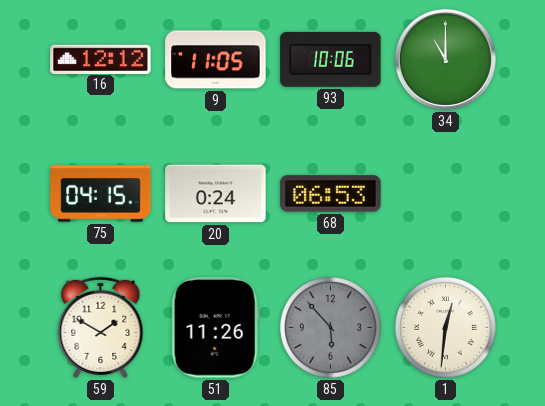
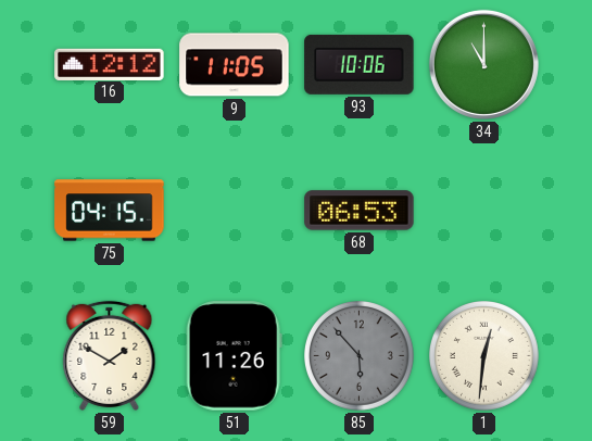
20: 0:24 -> none (216, 194)
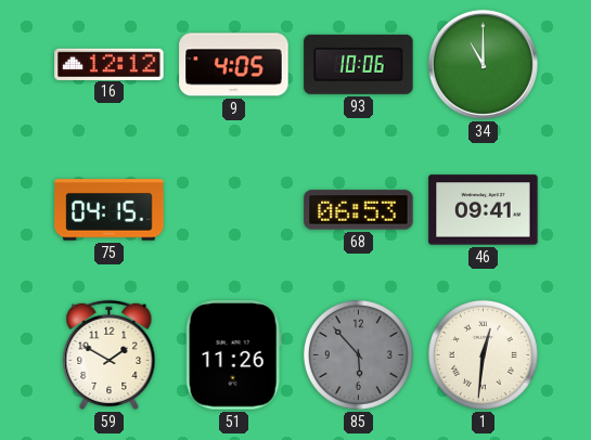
9: 11:05 -> 4:05 (234, 65)
46: none -> 09:41 (484, 210)
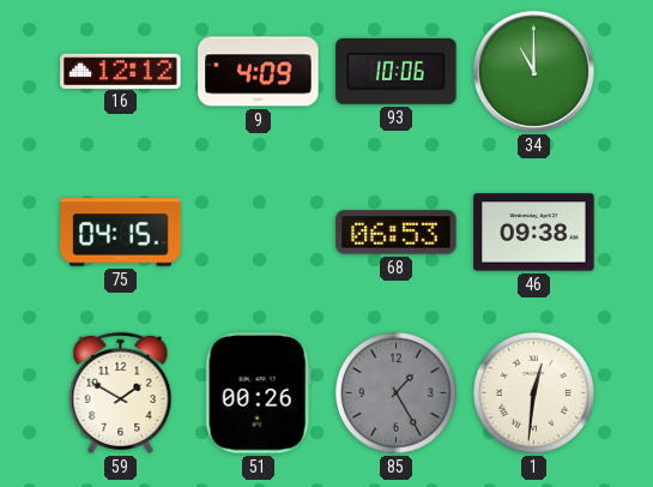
9: 4:05 -> 4:09 (259, 72)
46: 09:41 -> 09:38 (534, 233)
51: 11:26 -> 00:26 (258, 393)
85: 5:53 -> 1:25 (397, 393)
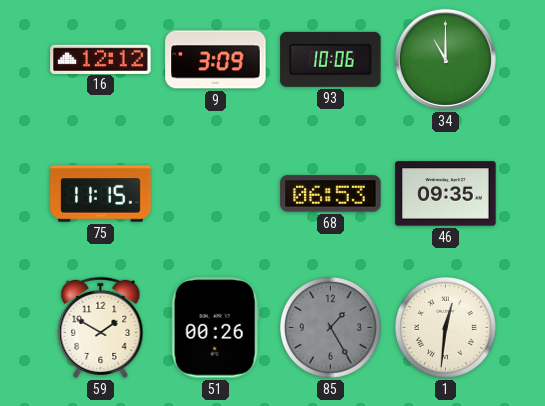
9: 4:09 -> 3:09 (216, 60)
75: 04:15 -> 11:15 (101, 194)
46: 09:38 -> 09:35 (446, 194)
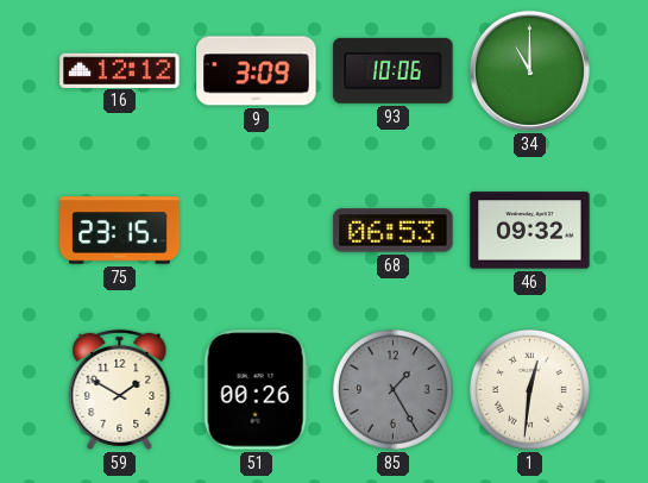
75: 11:15 -> 23:15 (120, 231)
46: 09:35 -> 09:32 (530, 231)
